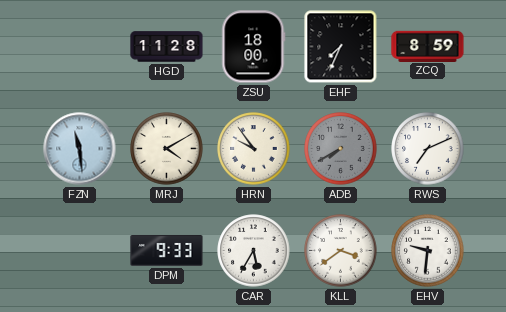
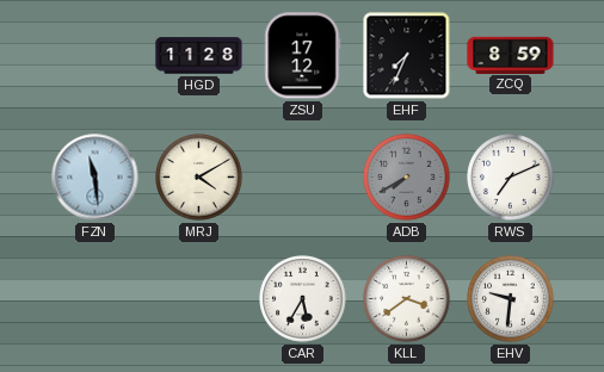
ZSU: 18:00 -> 17:12 (303, 56)
HRN: 9:54 -> none (254, 149)
DPM: 9:33 -> none (167, 251)
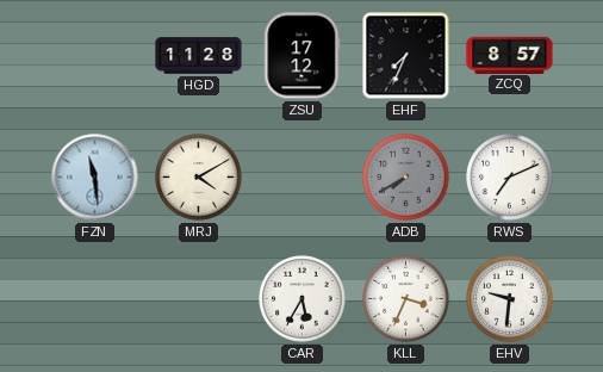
ZCQ: 8:59 -> 8:57 (510, 55)
KLL: 3:39 -> 3:34 (406, 299)
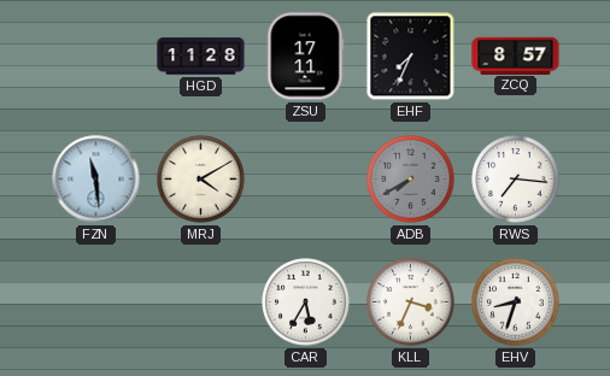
ZSU: 17:12 -> 17:11 (306, 57)
RWS: 7:11 -> 7:16 (516, 180)
EHV: 9:31 -> 8:33 (516, 302)
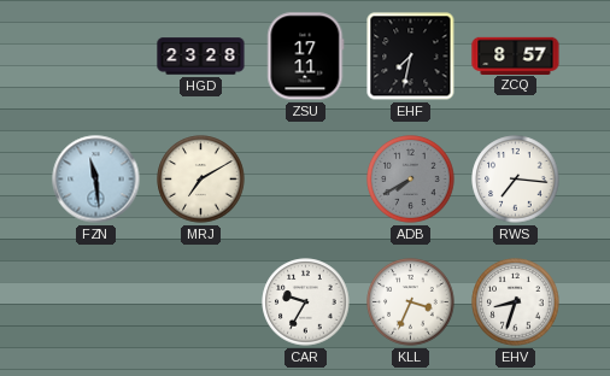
HGD: 11:28 -> 23:28 (201, 57)
EHF: 7:34 -> 7:32 (411, 57)
MRJ: 4:10 -> 7:10 (201, 180)
CAR: 5:35 -> 9:35 (306, 302)
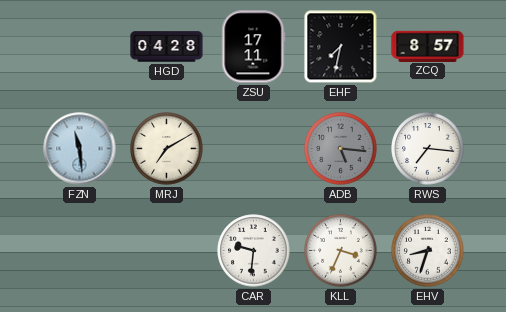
HGD: 23:28 -> 04:28 (167, 47)
ADB: 7:40 -> 5:16 (341, 149)
CAR: 9:35 -> 9:31 (254, 251)
